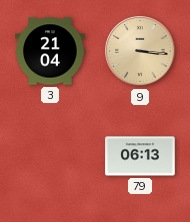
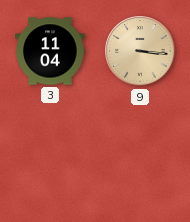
3: 21:04 -> 11:04 (50, 51)
79: 06:13 -> none (140, 156)
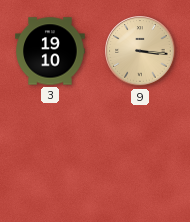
3: 11:04 -> 19:10 (50, 51)
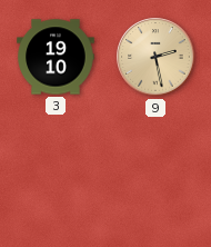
9: 3:16 -> 2:28 (155, 57)
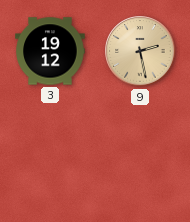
3: 19:10 -> 19:12 (50, 51)
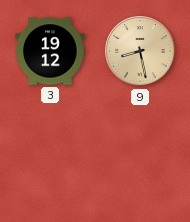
9: 2:28 -> 8:28 (140, 51)
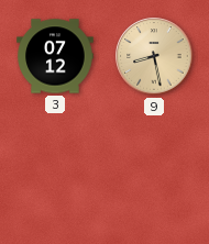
3: 19:12 -> 07:12 (55, 56)
